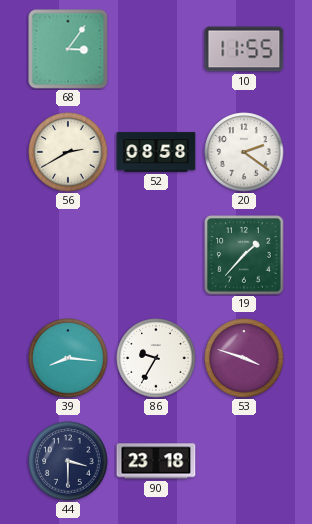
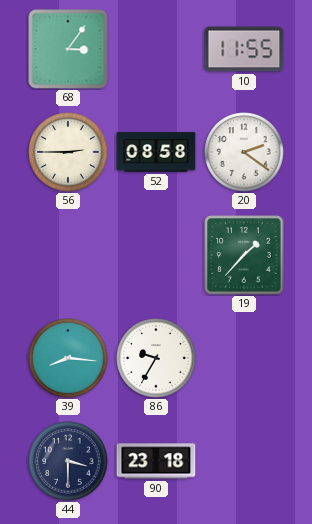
56: 2:40 -> 2:45 (68, 152)
53: 3:48 -> none (244, 358)
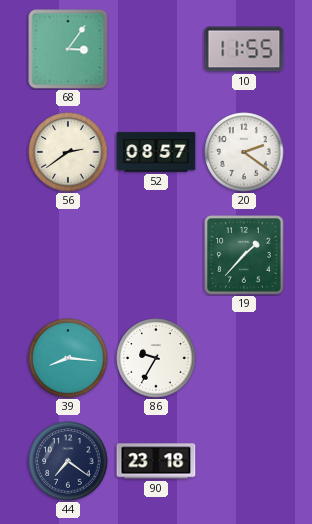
56: 2:45 -> 2:39 (68, 152)
52: 08:58 -> 08:57 (156, 152)
44: 3:30 -> 7:21 (68, 461)
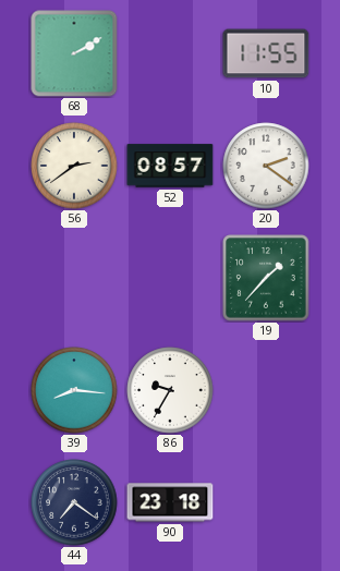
68: 3:06 -> 2:10 (74, 53)
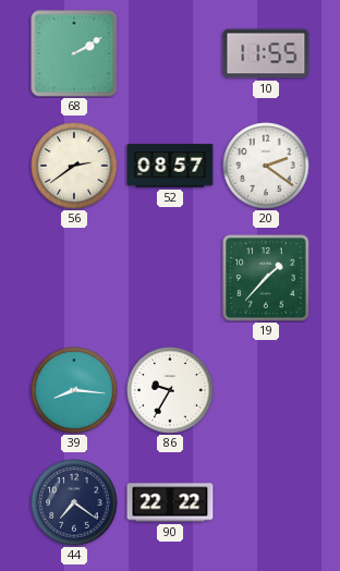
90: 23:18 -> 22:22 (170, 502)
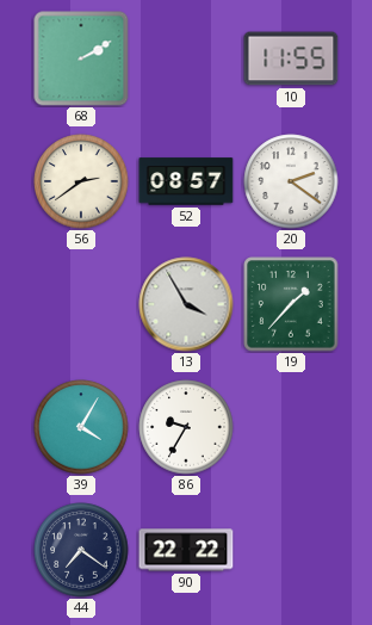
13: none -> 3:55 (186, 304)
39: 8:16 -> 4:05 (81, 427)
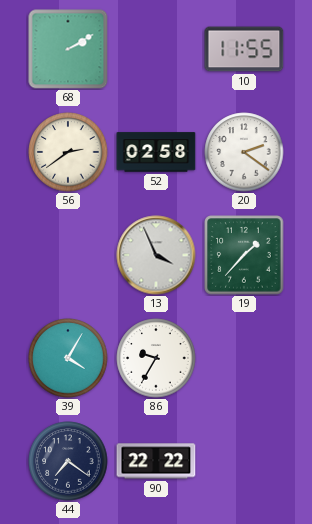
52: 08:57 -> 02:58 (156, 152)
13: 3:55 -> 3:56 (156, 255)
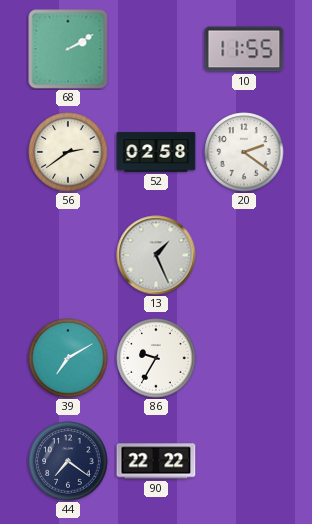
13: 3:56 -> 1:26 (156, 255)
19: 1:37 -> none (244, 255)
39: 4:05 -> 7:10 (68, 358)
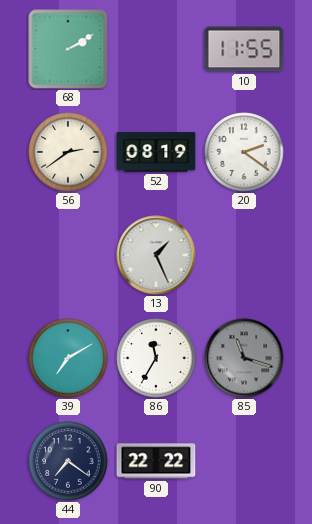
52: 02:58 -> 08:19 (156, 152)
86: 9:35 -> 11:35 (156, 358)
85: none -> 11:18 (244, 358)
